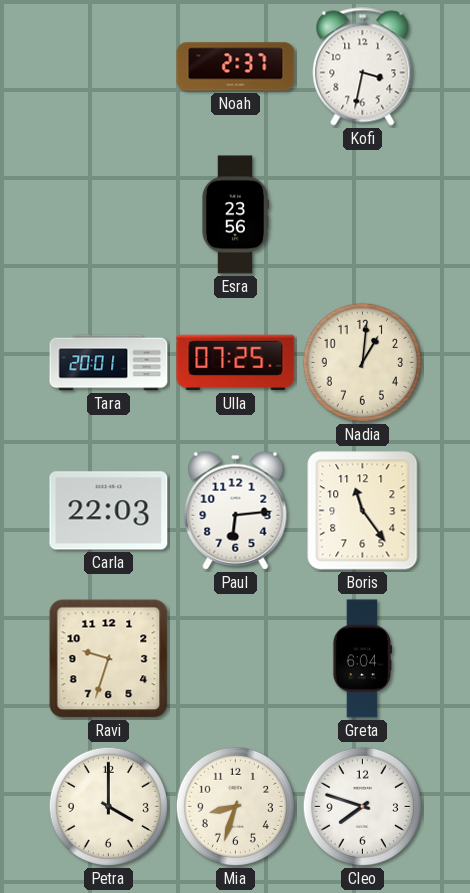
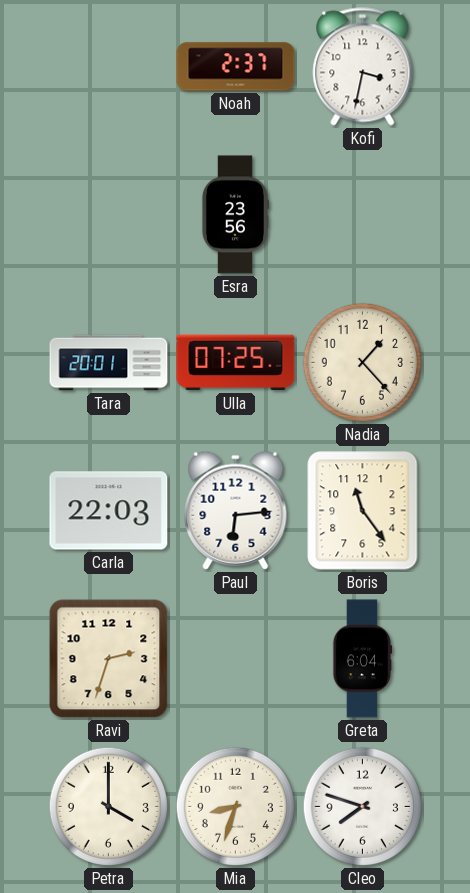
Nadia: 1:01 -> 1:23 (362, 362)
Ravi: 9:33 -> 2:33 (109, 659)
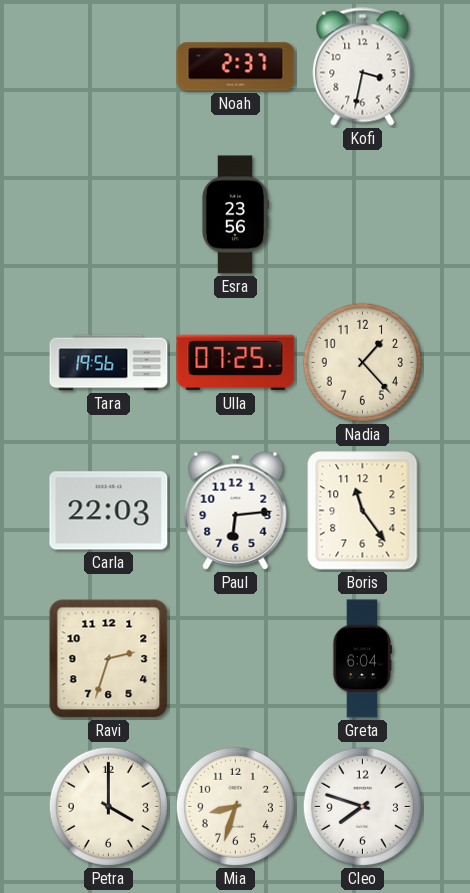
Tara: 20:01 -> 19:56 (109, 363)
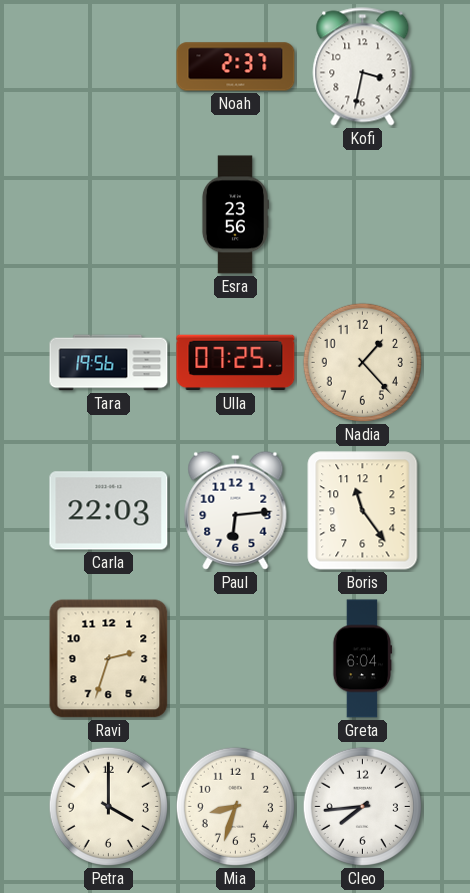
Cleo: 7:48 -> 7:44 (362, 806)
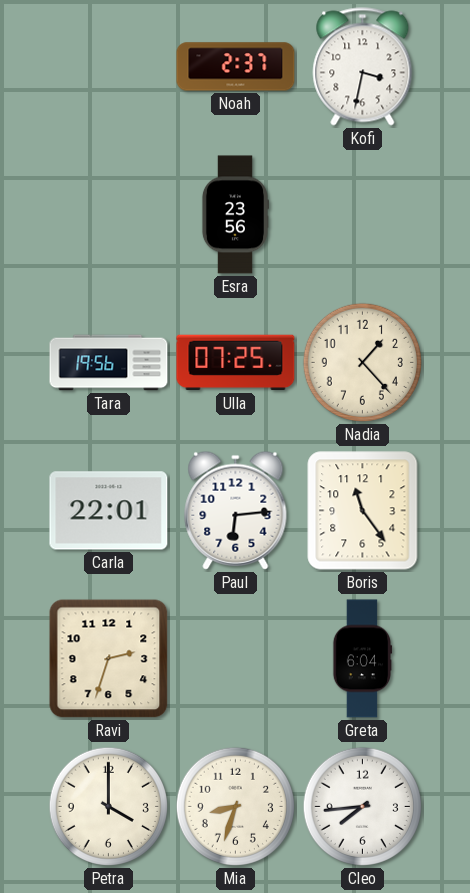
Carla: 22:03 -> 22:01 (109, 511)
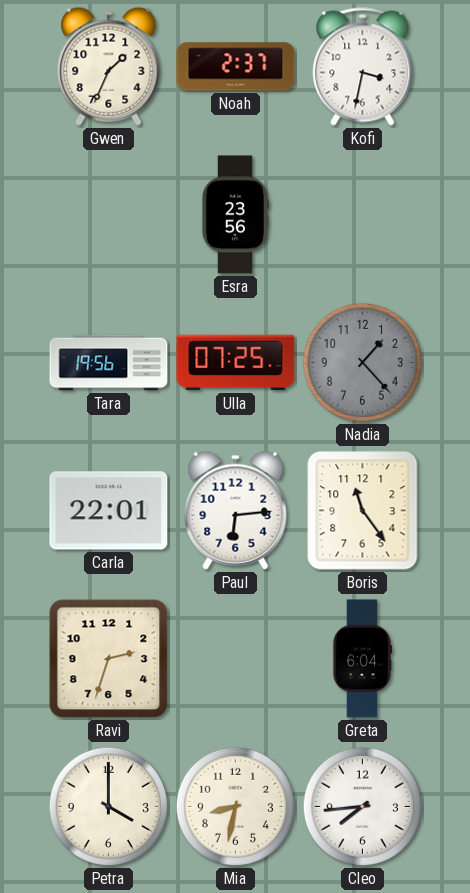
Gwen: none -> 1:34 (109, 66)
Nadia dial: cream -> grey (362, 362)
Mia: 8:33 -> 8:32 (235, 806)
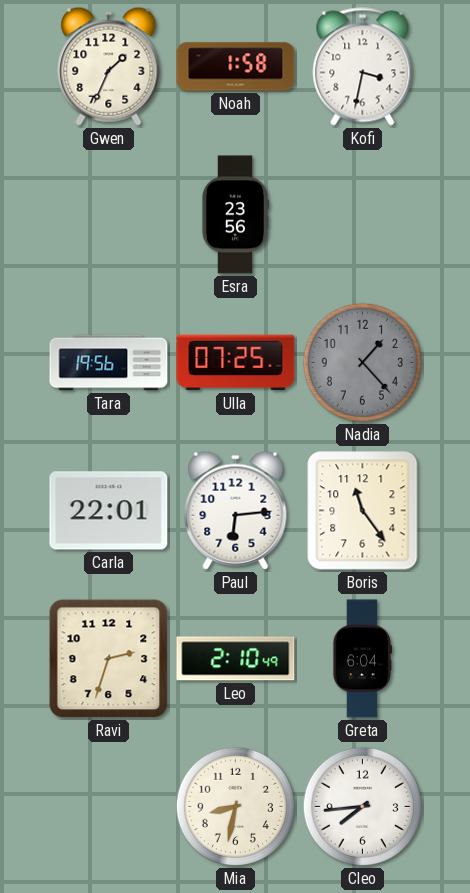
Noah: 2:37 -> 1:58 (236, 67)
Leo: none -> 2:10 (236, 659)
Petra: 4:00 -> none (108, 806)
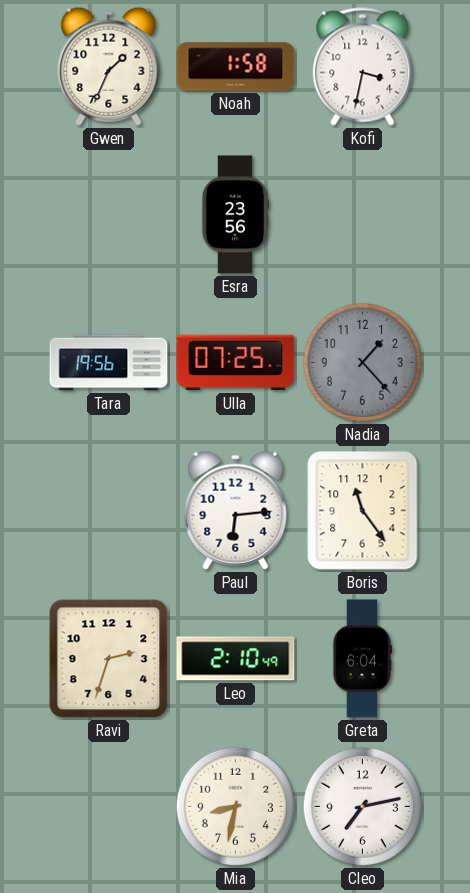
Carla: 22:01 -> none (109, 511)
Cleo: 7:44 -> 7:13 (362, 806)
